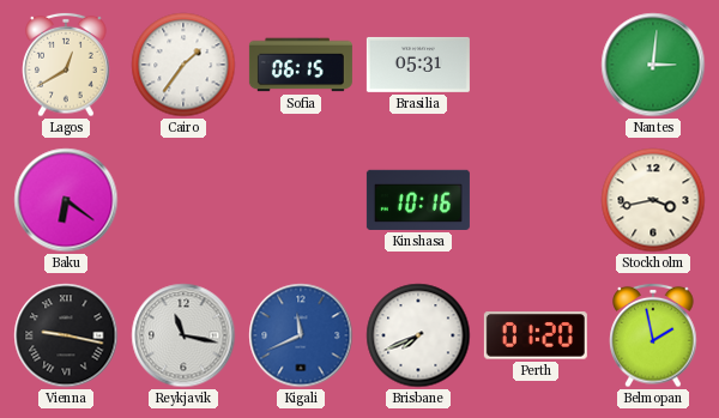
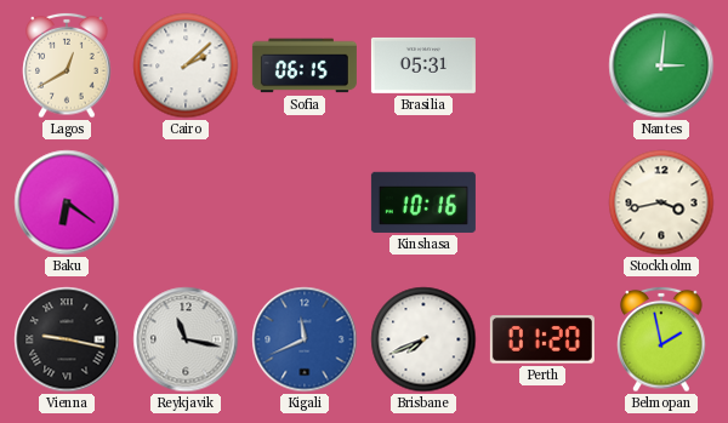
Cairo: 1:36 -> 2:08 (186, 65)
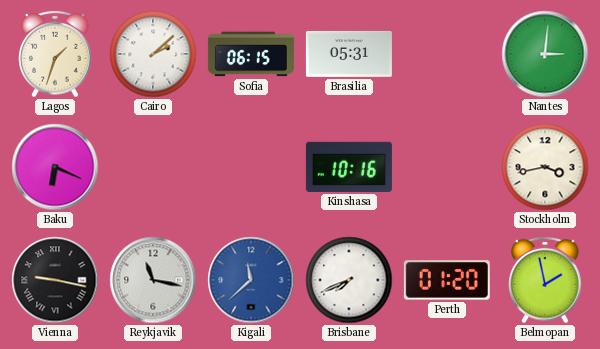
Lagos: 12:40 -> 1:33 (55, 54)
Baku: 6:21 -> 6:19 (55, 167)
Kigali: 11:41 -> 11:38 (251, 280)
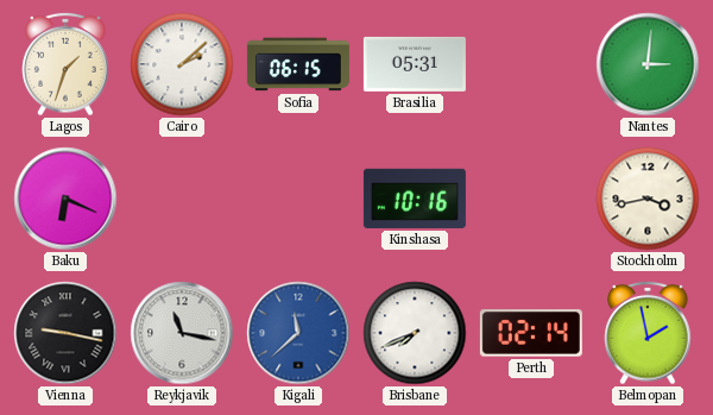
Perth: 01:20 -> 02:14 (531, 333)
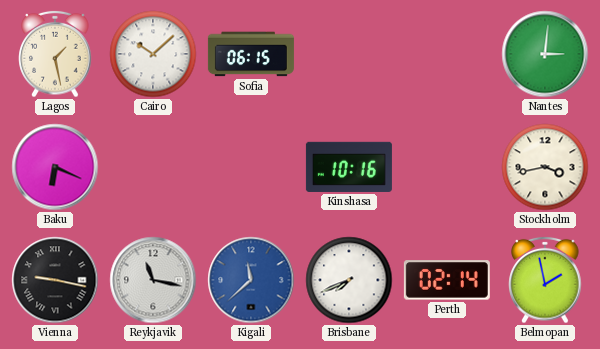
Lagos: 1:33 -> 1:28 (55, 54)
Cairo: 2:08 -> 10:08 (153, 54)
Brasilia: 05:31 -> none (415, 64)
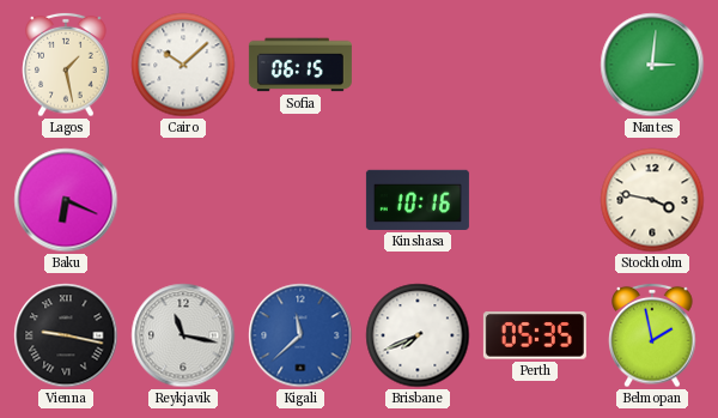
Stockholm: 3:43 -> 3:47 (652, 200)
Perth: 02:14 -> 05:35 (535, 335)
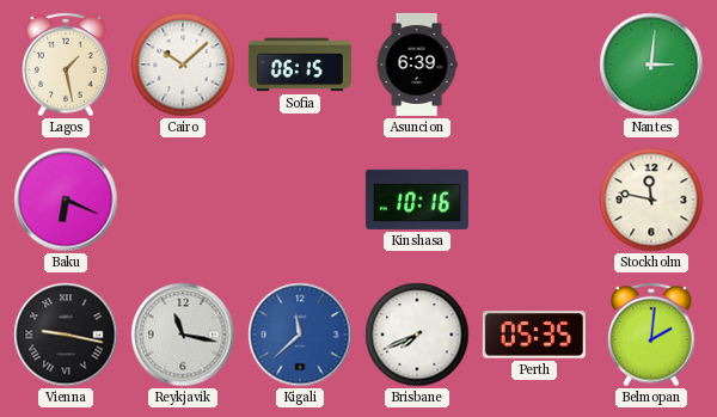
Asuncion: none -> 6:39 (417, 65)
Stockholm: 3:47 -> 11:47 (651, 200)
Belmopan: 1:58 -> 2:01 (651, 335)
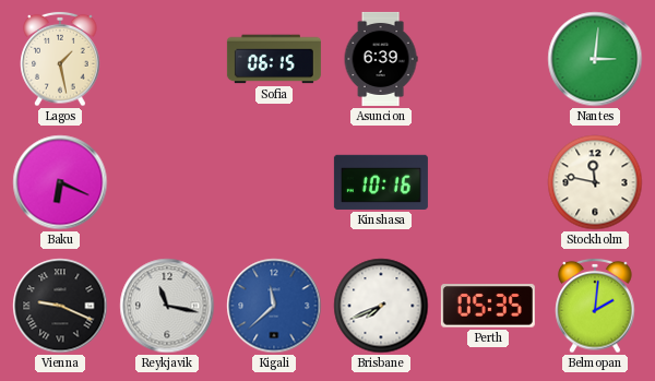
Cairo: 10:08 -> none (183, 65)
Vienna: 9:17 -> 9:19 (60, 306)
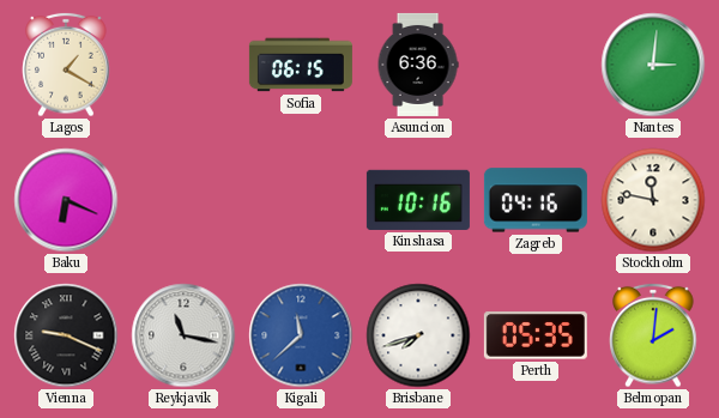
Lagos: 1:28 -> 1:20 (66, 65)
Asuncion: 6:39 -> 6:36 (418, 65)
Zagreb: none -> 04:16 (536, 200)
Brisbane: 7:41 -> 7:42 (418, 335)
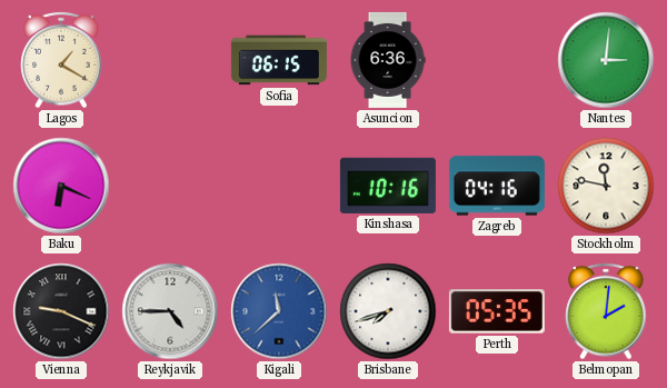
Reykjavik: 11:17 -> 4:45 (170, 311)
